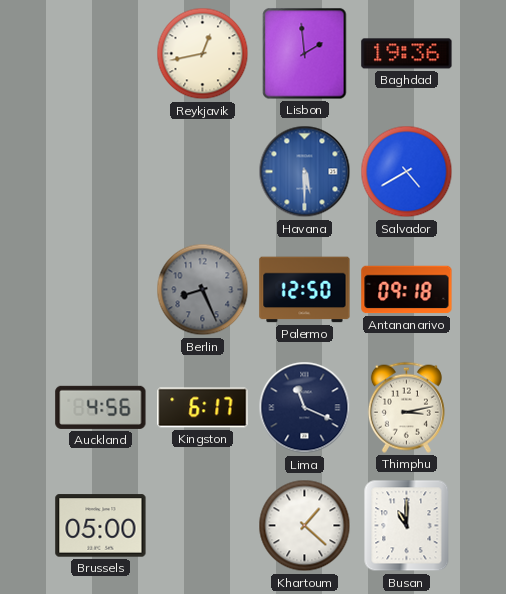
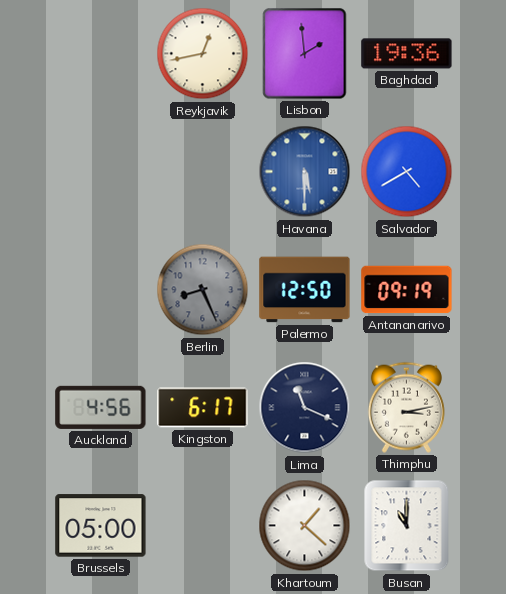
Antananarivo: 09:18 -> 09:19 (407, 290)
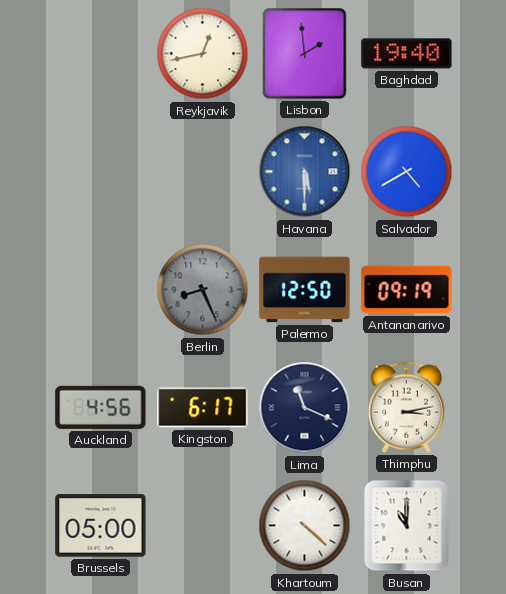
Baghdad: 19:36 -> 19:40 (407, 54)
Khartoum: 1:22 -> 4:22 (305, 526)
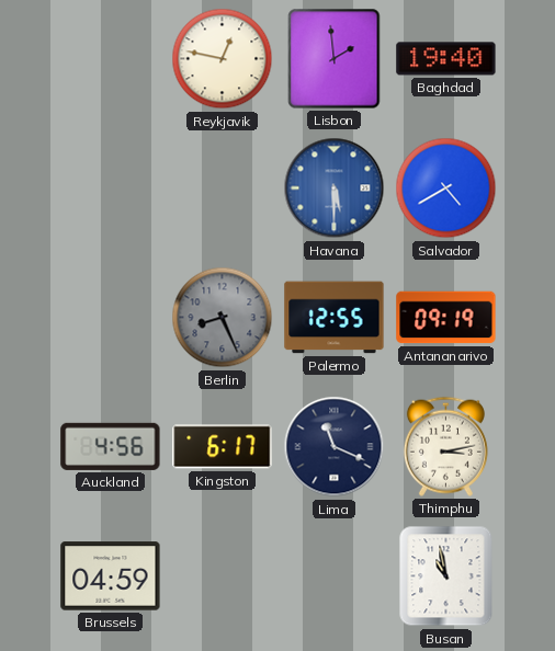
Reykjavik: 12:43 -> 12:47 (223, 59)
Palermo: 12:50 -> 12:55 (335, 318)
Brussels: 05:00 -> 04:59 (111, 576)
Khartoum: 4:22 -> none (305, 526)
Busan: 11:00 -> 10:58 (446, 576)
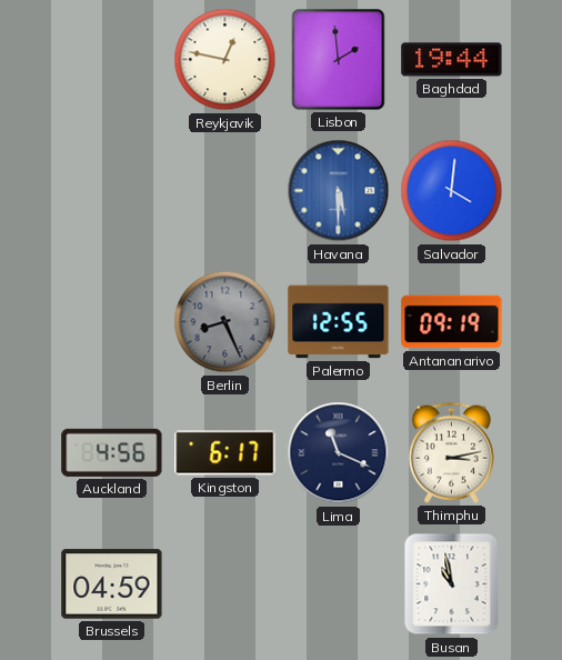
Baghdad: 19:40 -> 19:44 (452, 60)
Salvador: 4:40 -> 4:01 (452, 191)
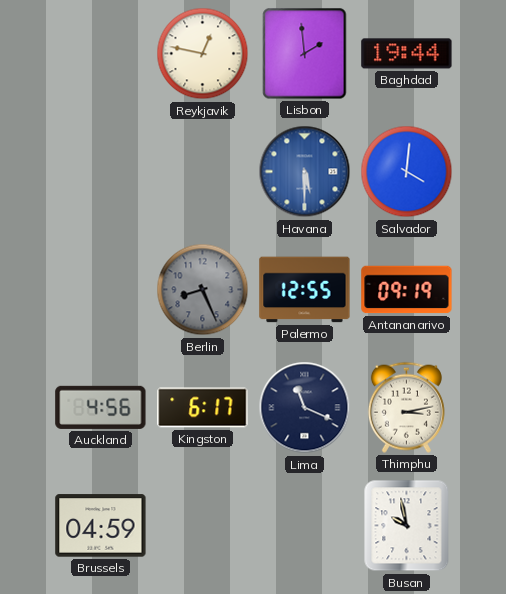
Busan: 10:58 -> 9:58 (407, 526)
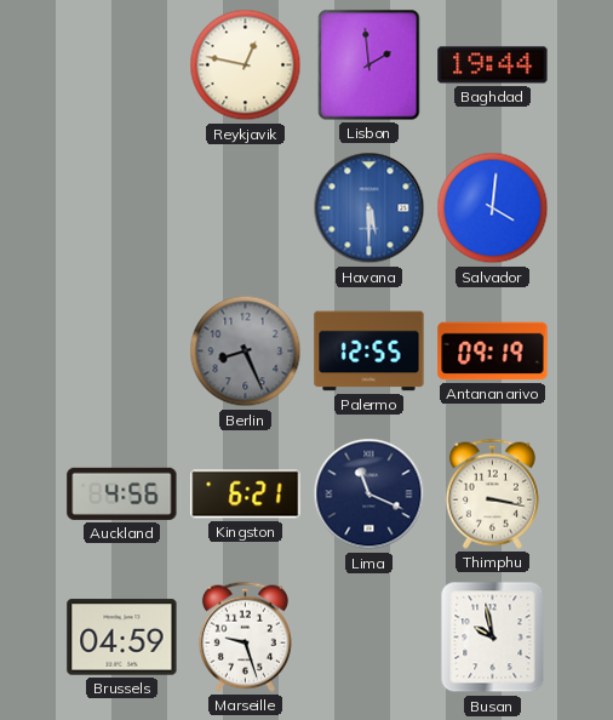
Kingston: 6:17 -> 6:21 (246, 495)
Thimphu: 3:13 -> 3:17 (492, 493)
Marseille: none -> 9:27 (245, 636)
